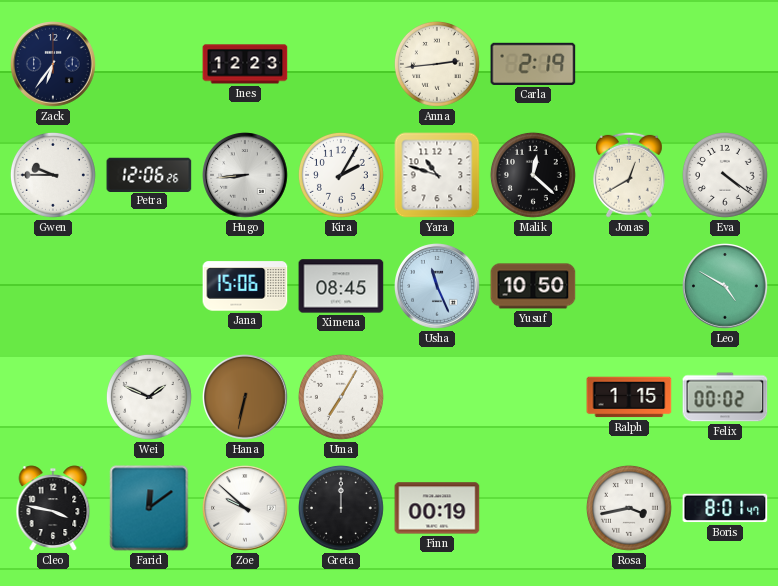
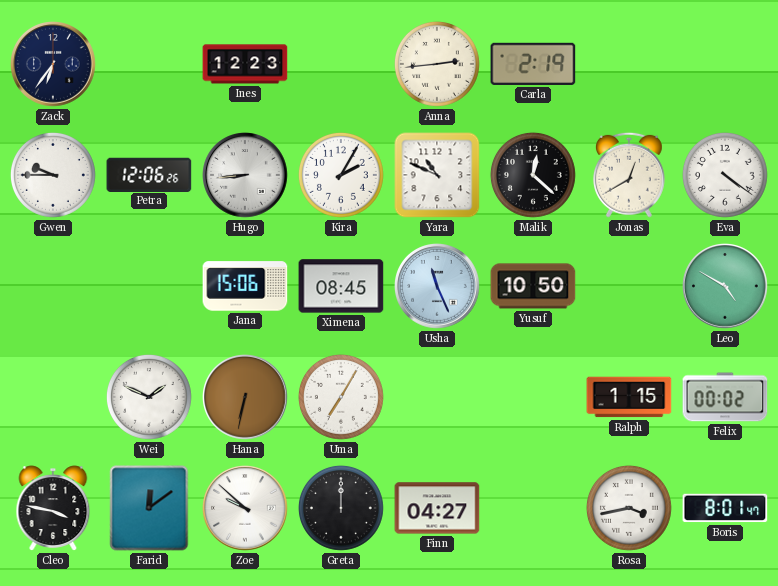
Yara: 10:48 -> 10:49 (437, 175)
Finn: 00:19 -> 04:27 (437, 508)
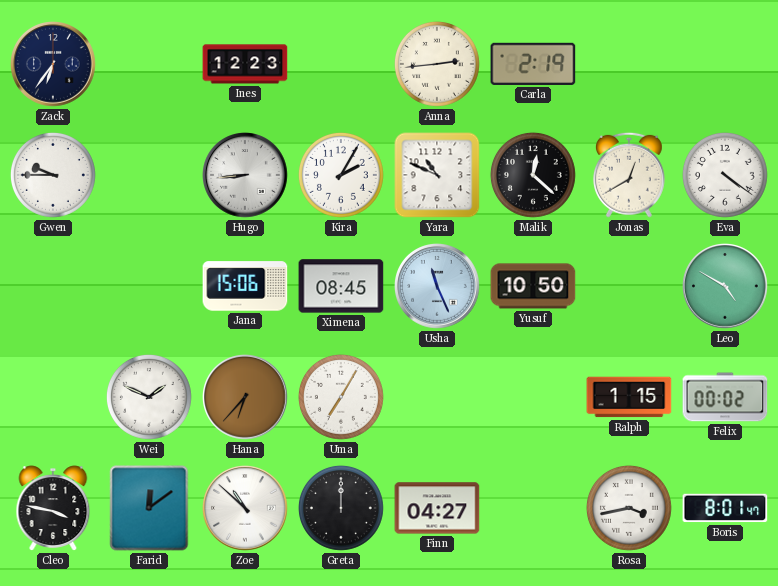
Petra: 12:06 -> none (149, 174)
Hana: 6:32 -> 6:37 (246, 398)
Zoe: 9:52 -> 10:52 (246, 509)
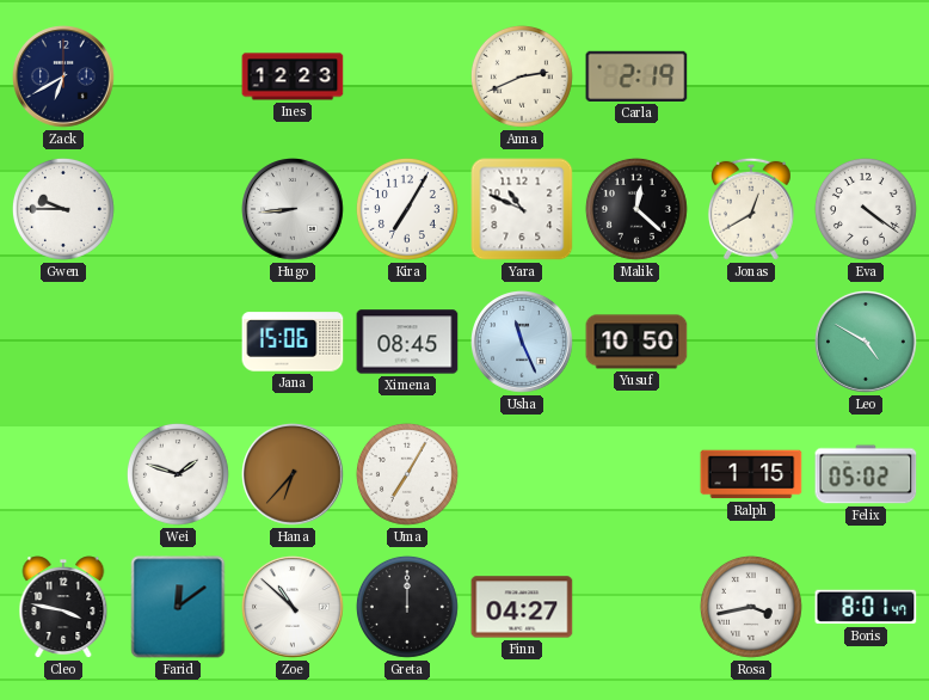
Zack: 6:36 -> 6:40 (64, 78)
Anna: 2:44 -> 2:41 (522, 76)
Kira: 2:05 -> 7:05 (407, 209)
Wei: 1:49 -> 1:48 (178, 474)
Felix: 00:02 -> 05:02 (866, 474)
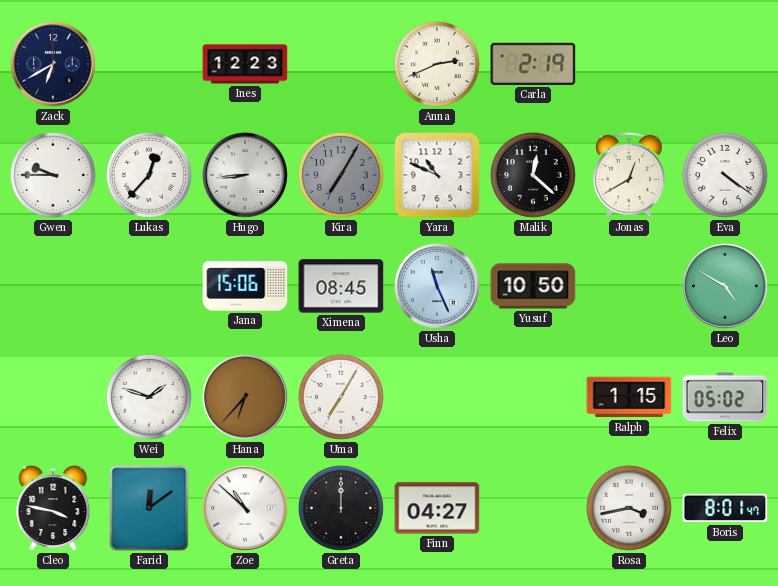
Lukas: none -> 12:37 (149, 175)
Kira dial: white -> grey (341, 175)
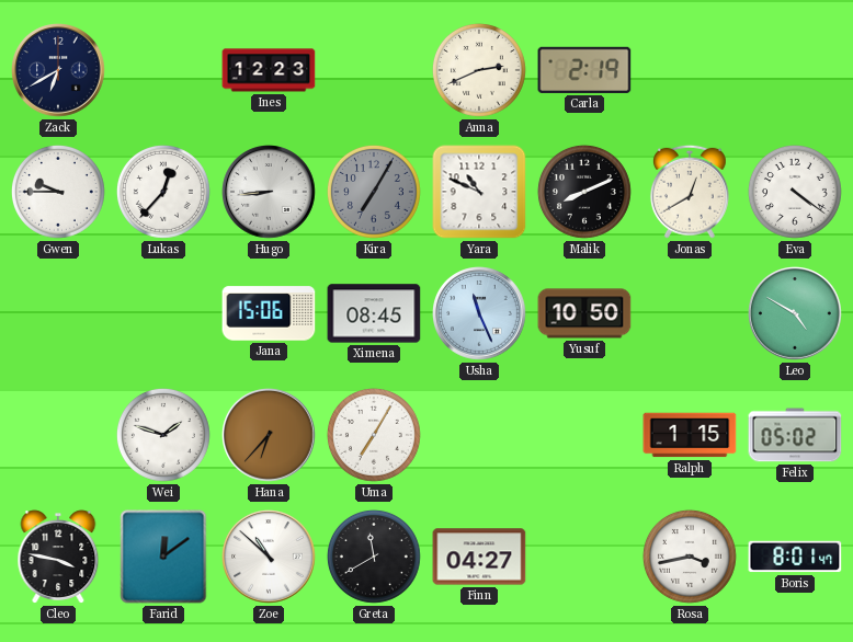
Malik: 12:22 -> 8:11 (584, 192)
Greta: 12:00 -> 11:40 (374, 557)
